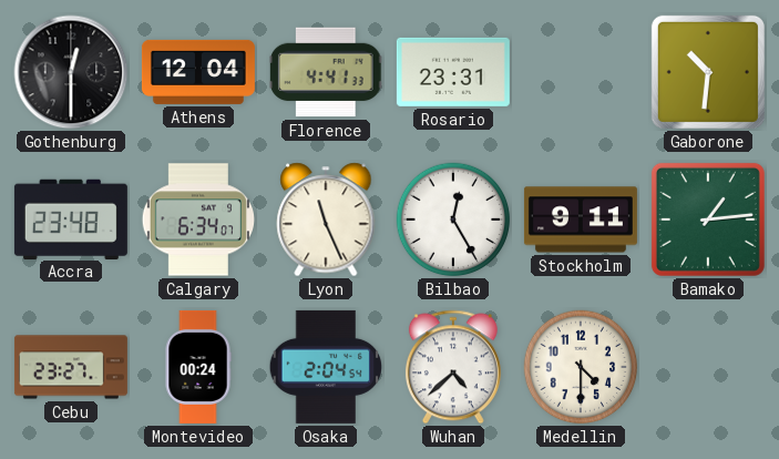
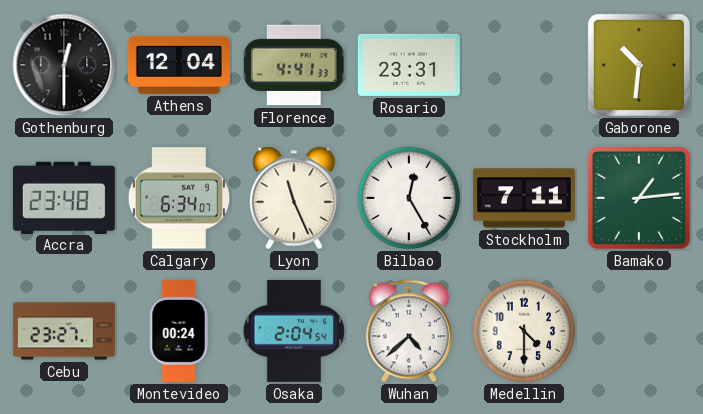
Stockholm: 9:11 -> 7:11 (524, 198)
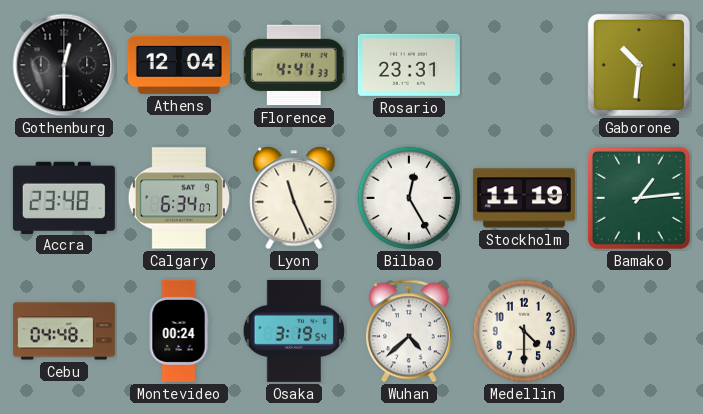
Stockholm: 7:11 -> 11:19 (524, 198)
Cebu: 23:27 -> 04:48 (64, 331)
Osaka: 2:04 -> 3:19 (294, 331)
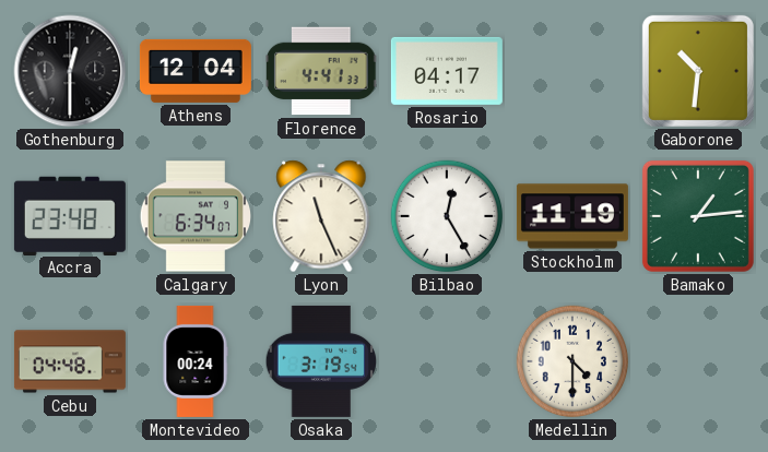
Rosario: 23:31 -> 04:17 (447, 71)
Wuhan: 4:38 -> none (409, 331)
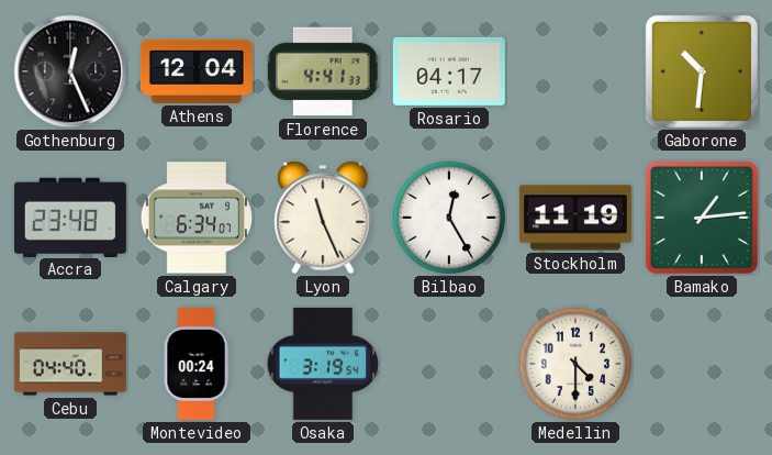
Gothenburg: 12:30 -> 12:26 (70, 71)
Cebu: 04:48 -> 04:40 (70, 364)
